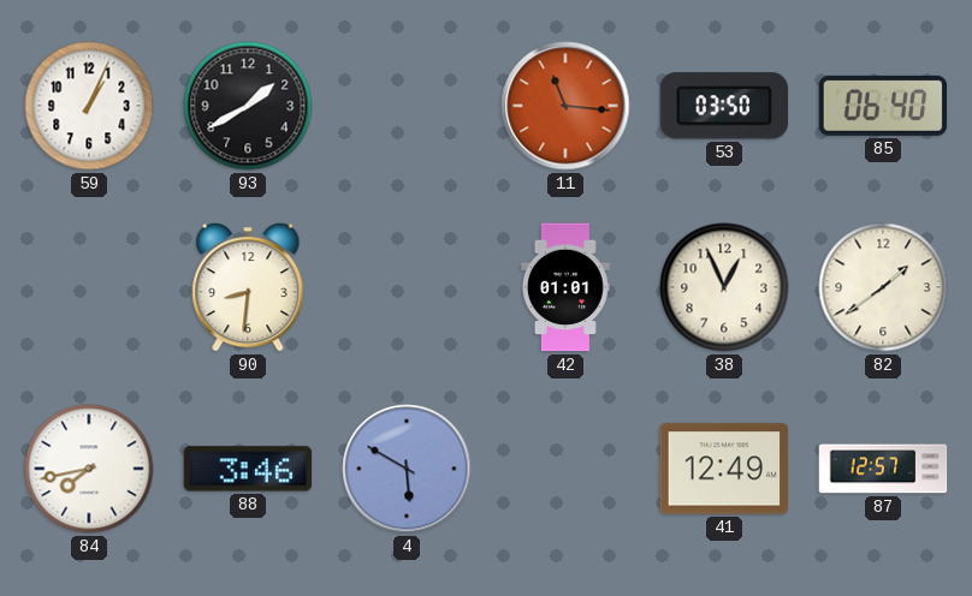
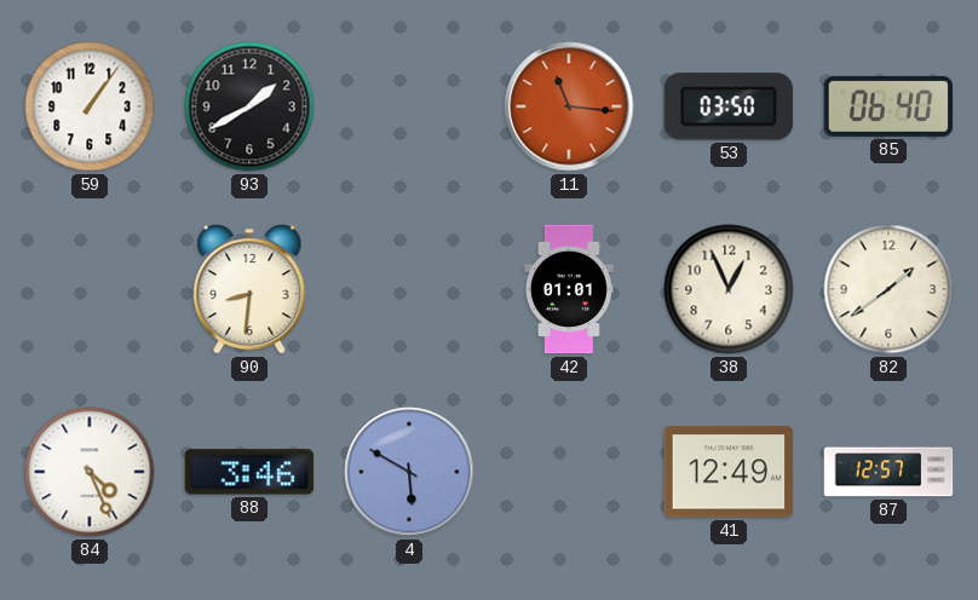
59: 1:04 -> 1:06 (90, 106)
84: 7:43 -> 4:26 (90, 472)
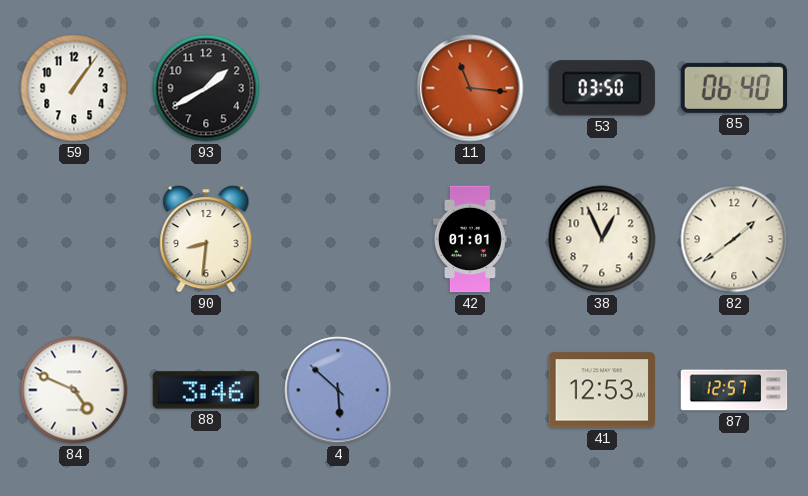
84: 4:26 -> 4:49 (74, 390)
4: 5:50 -> 5:52 (338, 390)
41: 12:49 -> 12:53 (602, 390)
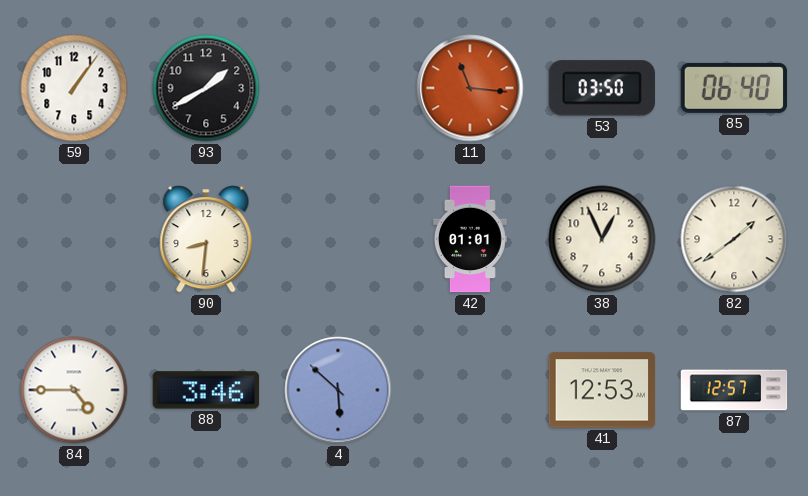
84: 4:49 -> 4:45 (74, 390)
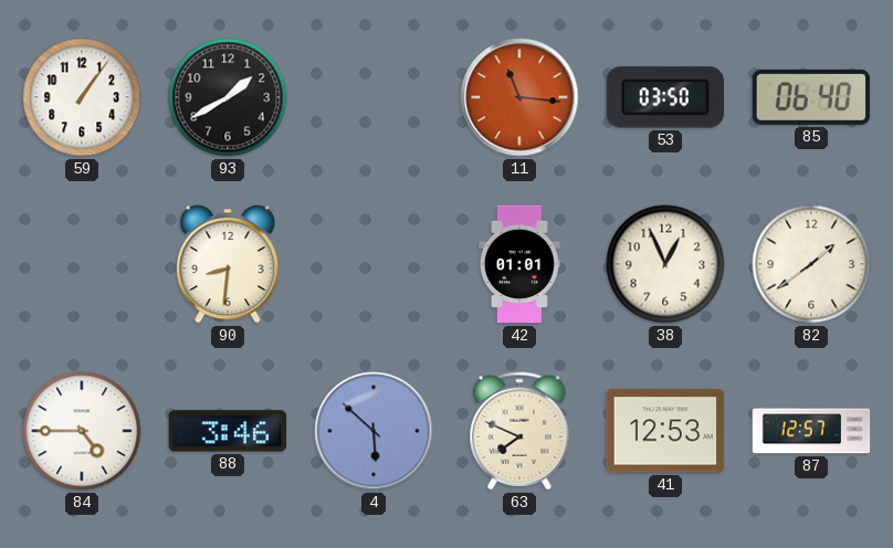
63: none -> 7:49 (519, 431)
